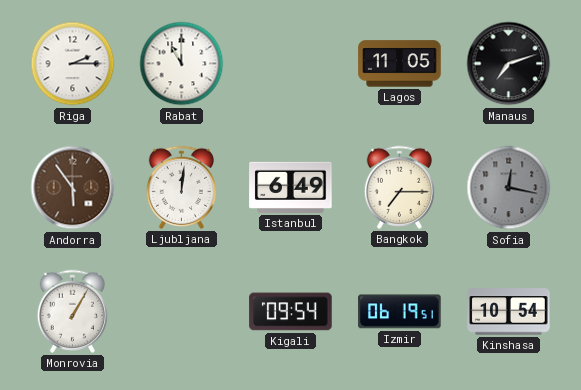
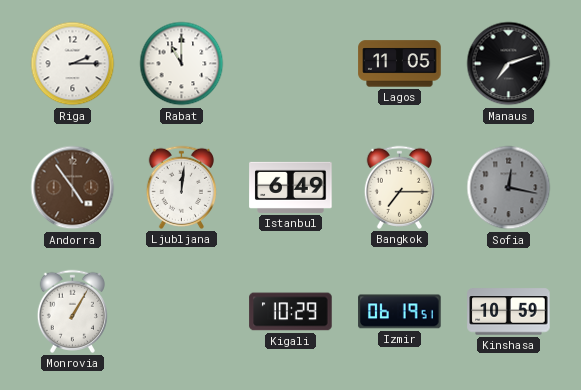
Andorra: 5:54 -> 4:54 (73, 188)
Kigali: 09:54 -> 10:29 (291, 312)
Kinshasa: 10:54 -> 10:59 (509, 312)
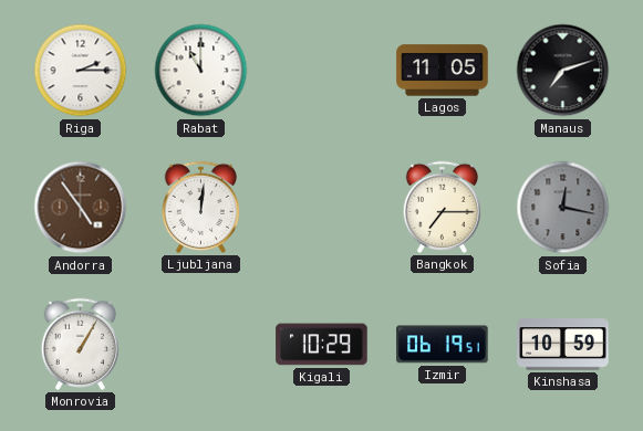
Istanbul: 6:49 -> none (291, 187)
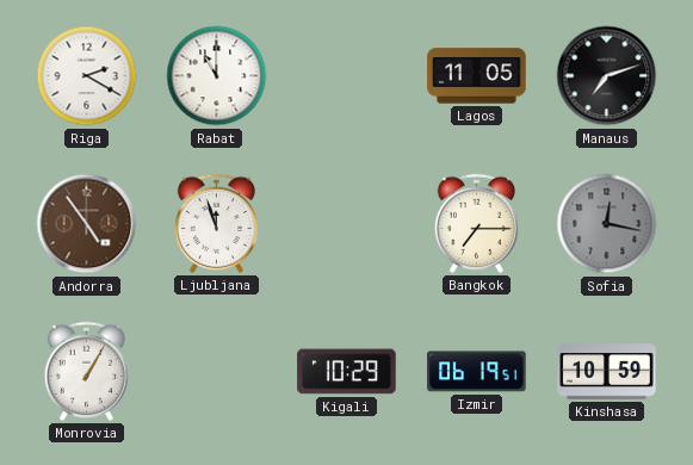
Riga: 2:15 -> 2:20 (87, 76)
Ljubljana: 12:01 -> 11:57 (216, 223)
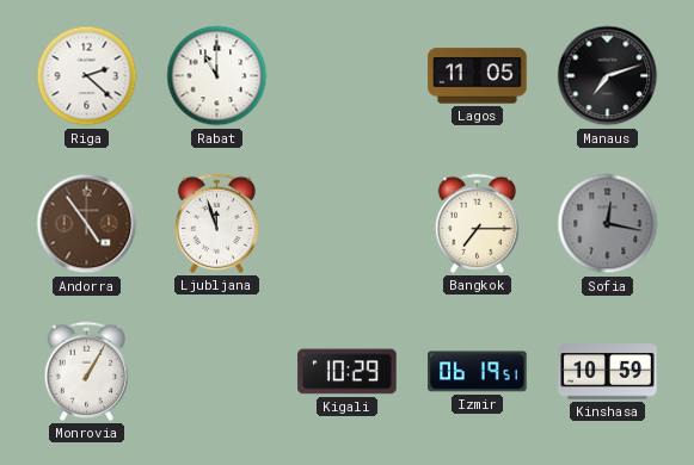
Riga: 2:20 -> 2:22 (87, 76)
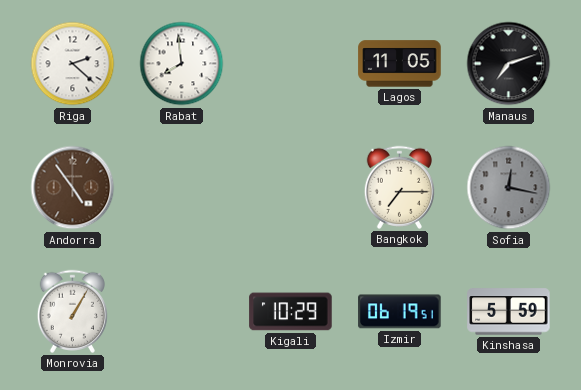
Rabat: 11:00 -> 7:59 (182, 64)
Ljubljana: 11:57 -> none (216, 223)
Kinshasa: 10:59 -> 5:59 (509, 312)
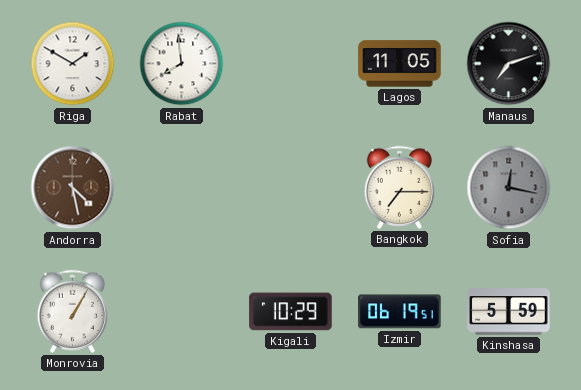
Riga: 2:22 -> 1:50 (73, 64)
Andorra: 4:54 -> 4:28 (73, 188)
